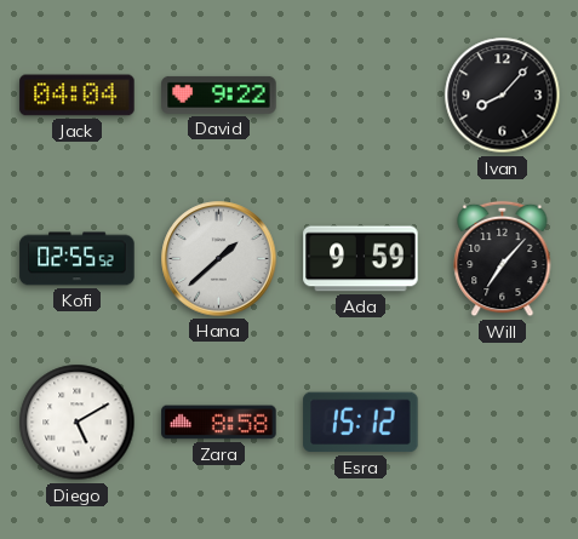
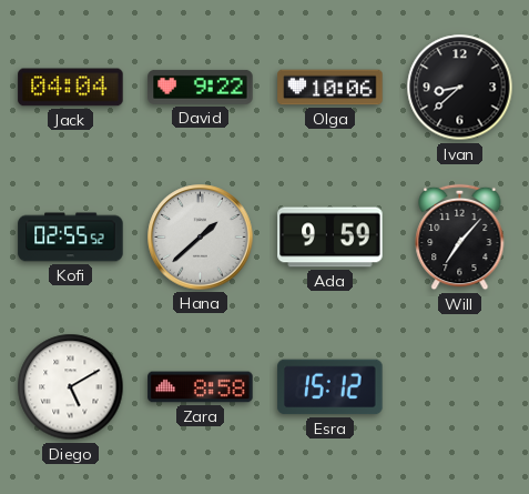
Olga: none -> 10:06 (330, 88)
Ivan: 8:07 -> 8:38 (460, 88)
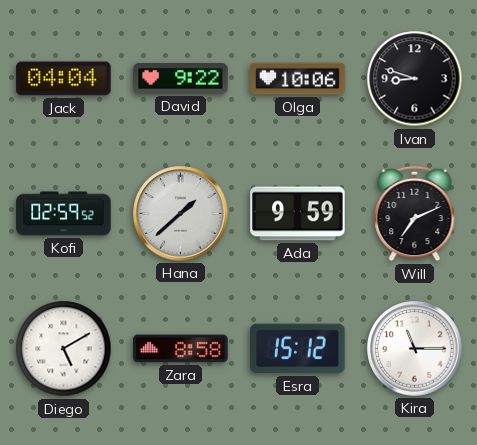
Ivan: 8:38 -> 8:48 (415, 79)
Kofi: 02:55 -> 02:59 (64, 214)
Will: 7:07 -> 7:11 (415, 214)
Kira: none -> 11:15 (415, 349)
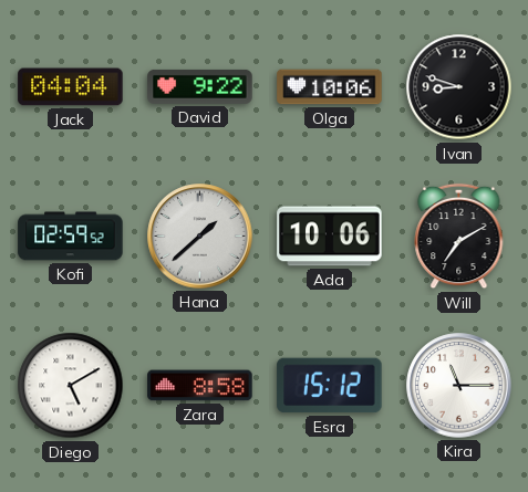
Ada: 9:59 -> 10:06 (330, 237)
Will: 7:11 -> 7:10 (459, 237)
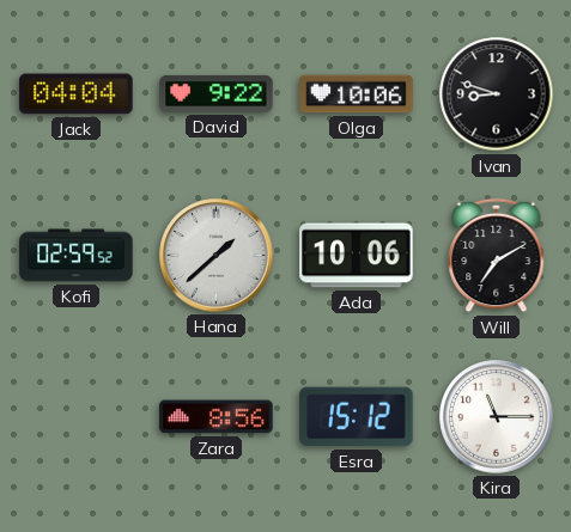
Diego: 5:10 -> none (71, 386)
Zara: 8:58 -> 8:56 (217, 417)
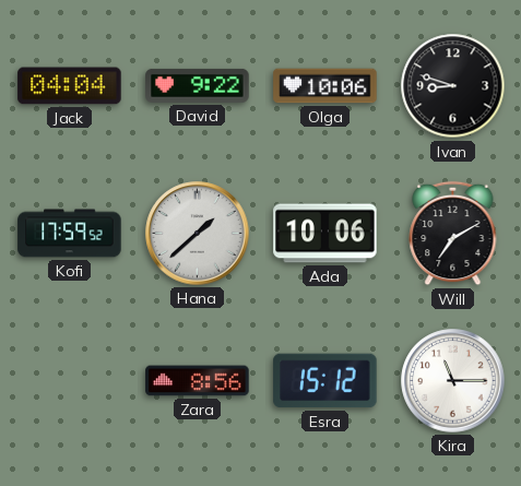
Kofi: 02:59 -> 17:59 (70, 234)
